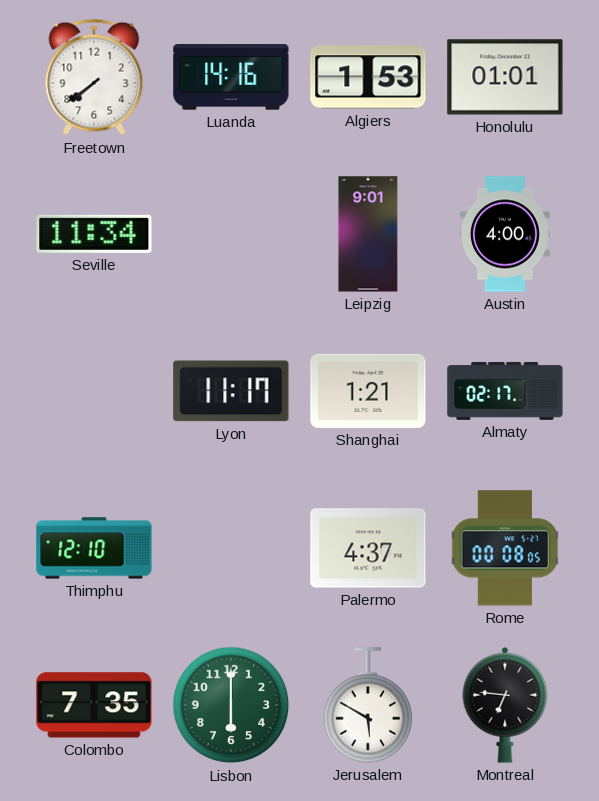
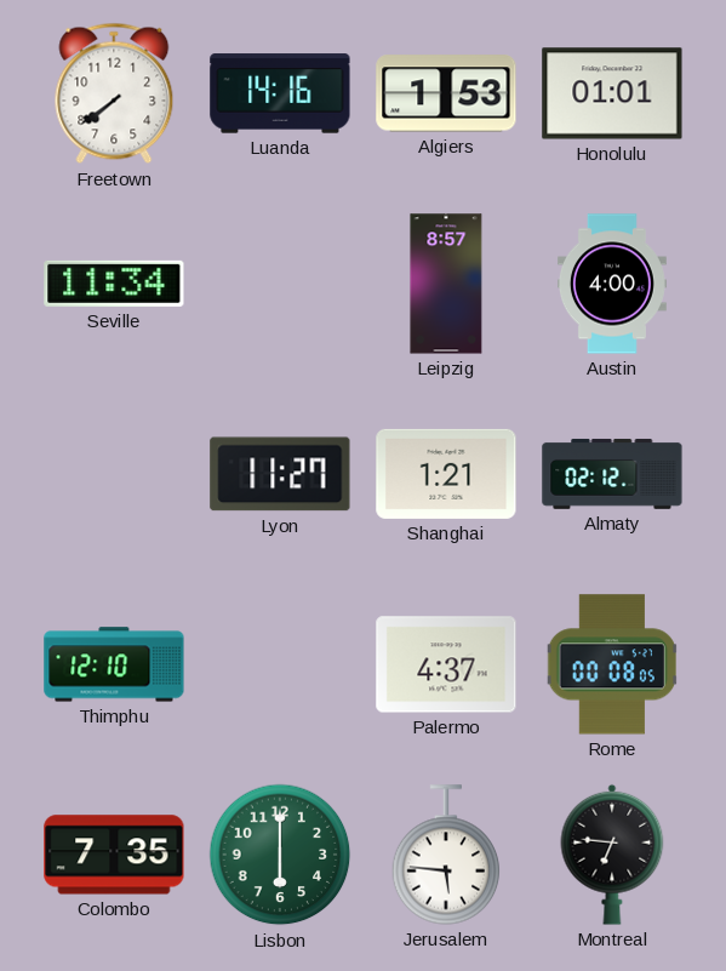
Leipzig: 9:01 -> 8:57 (446, 284)
Lyon: 11:17 -> 11:27 (280, 474)
Almaty: 02:17 -> 02:12 (612, 474)
Jerusalem: 5:50 -> 5:46 (446, 855)
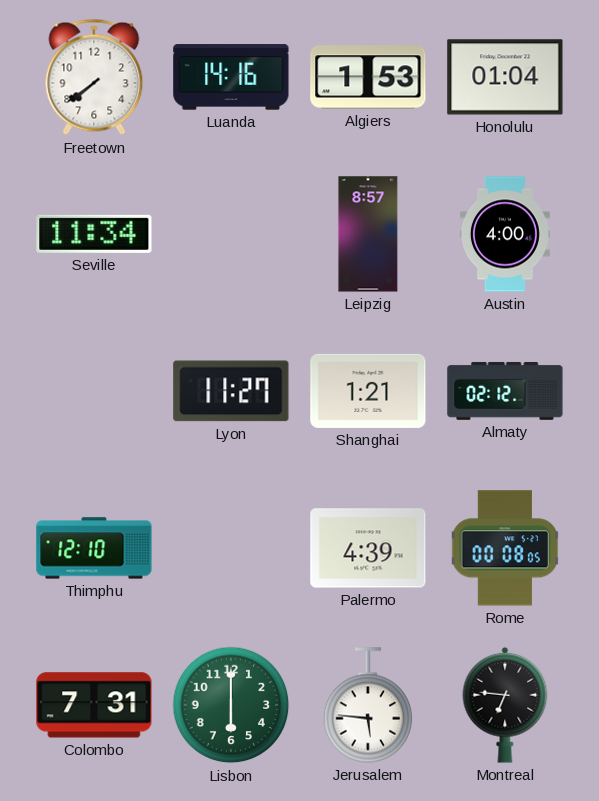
Honolulu: 01:01 -> 01:04 (505, 77)
Palermo: 4:37 -> 4:39 (368, 548)
Colombo: 7:35 -> 7:31 (94, 705)
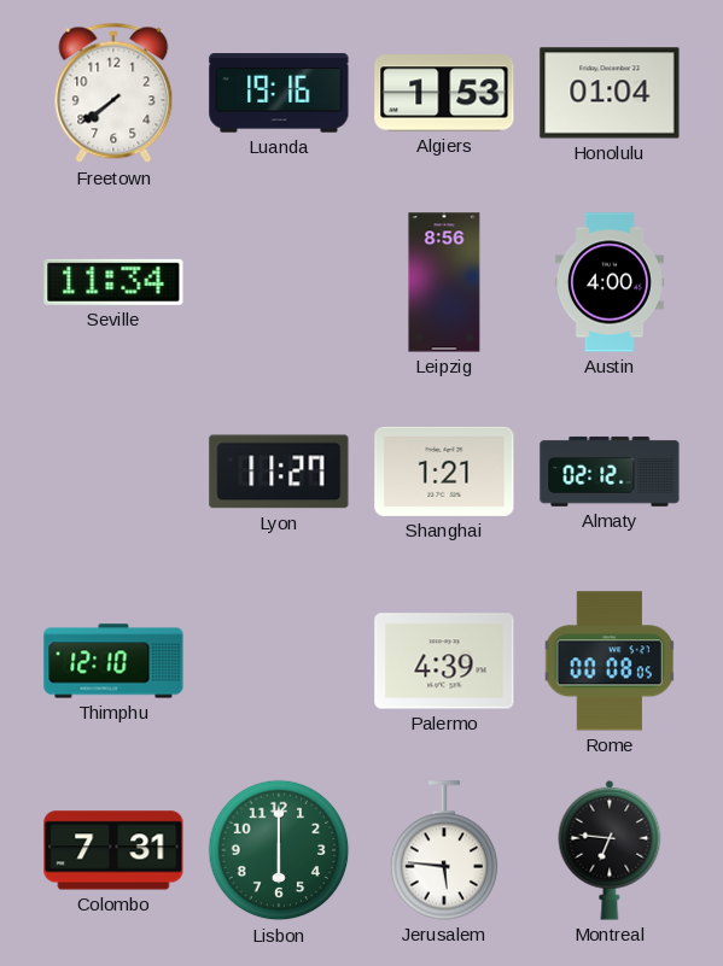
Luanda: 14:16 -> 19:16 (279, 93)
Leipzig: 8:57 -> 8:56 (444, 282)
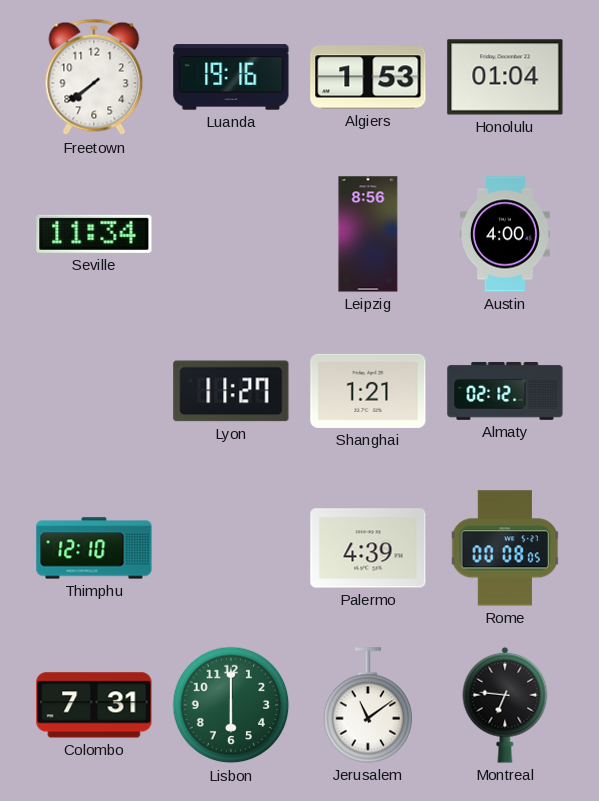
Jerusalem: 5:46 -> 11:09 (368, 705)
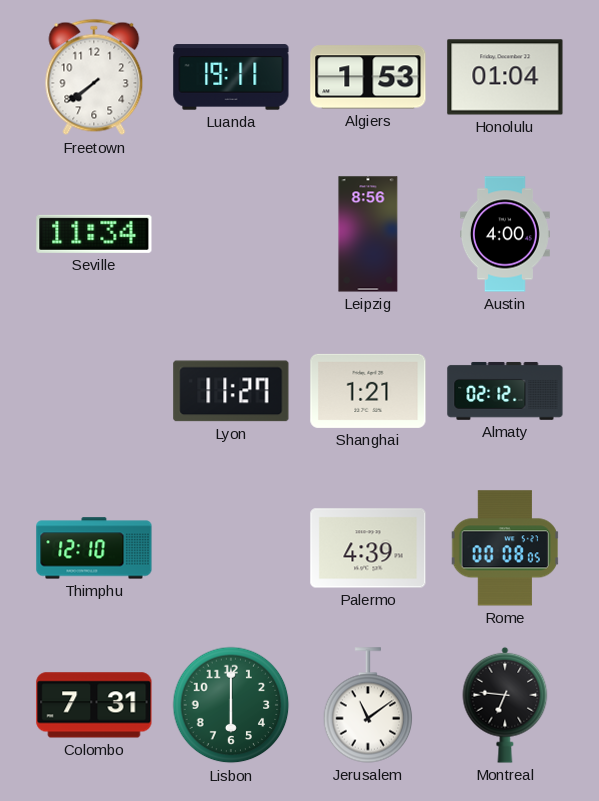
Luanda: 19:16 -> 19:11 (231, 77)
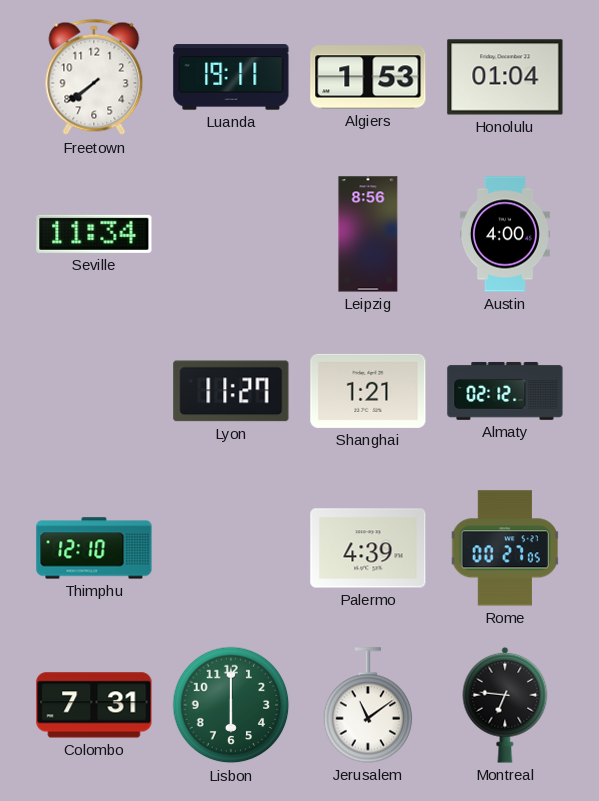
Rome: 00:08 -> 00:27 (504, 548)
